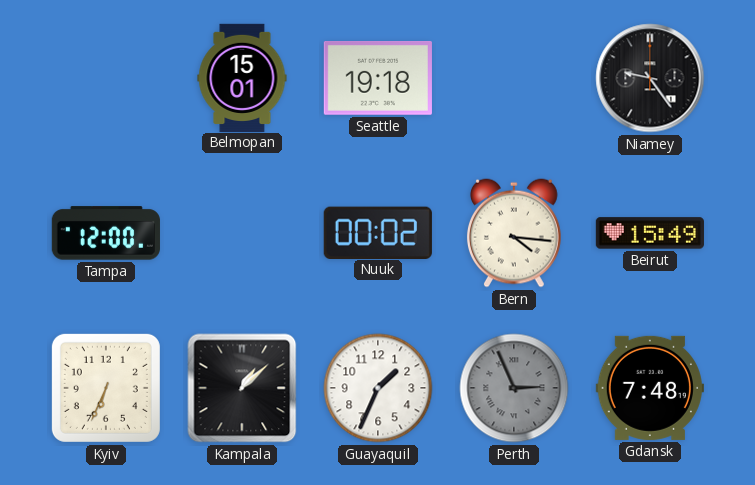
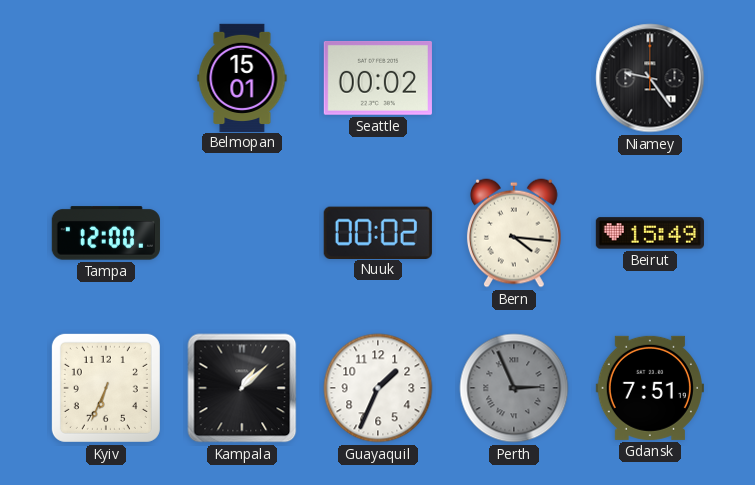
Seattle: 19:18 -> 00:02 (378, 78)
Gdansk: 7:48 -> 7:51 (650, 388)
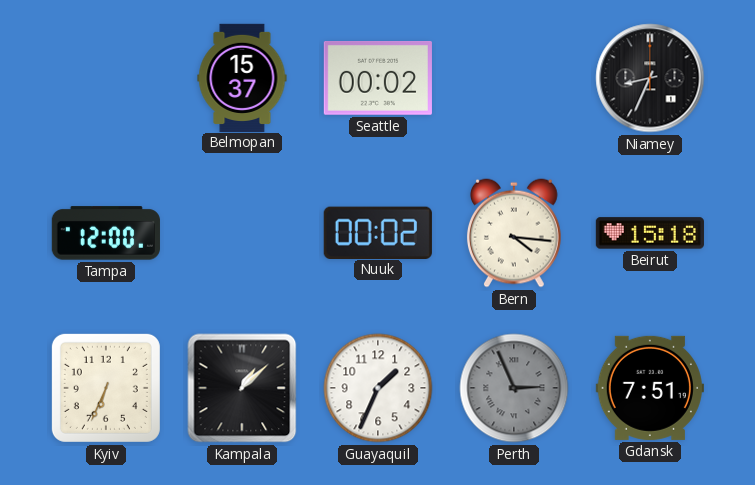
Belmopan: 15:01 -> 15:37 (242, 77)
Niamey: 9:24 -> 8:34 (650, 78)
Beirut: 15:49 -> 15:18 (650, 233)
